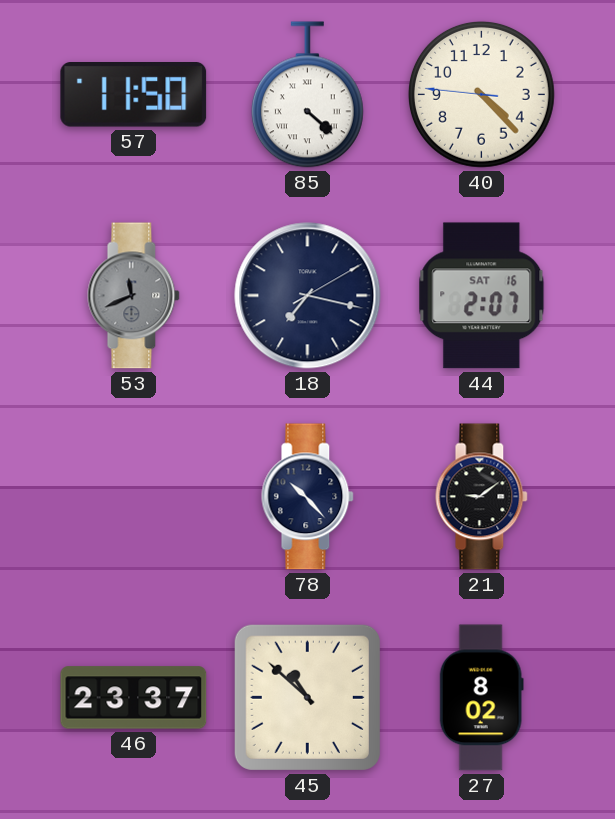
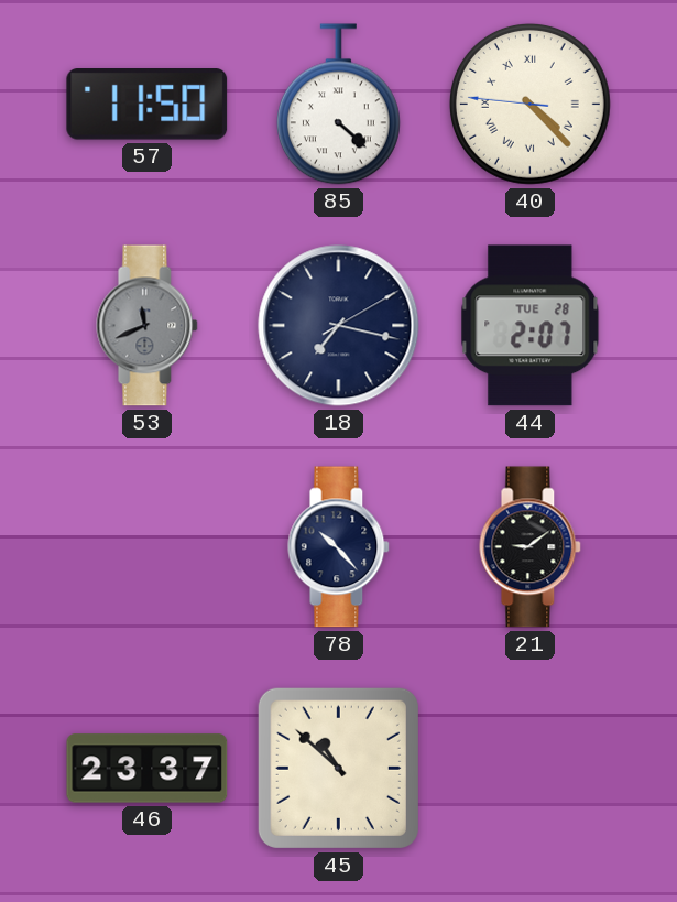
40 numerals: Arabic -> Roman (529, 104)
44 date: SAT 16 -> TUE 28 (531, 326)
27: 8:02 -> none (481, 698)
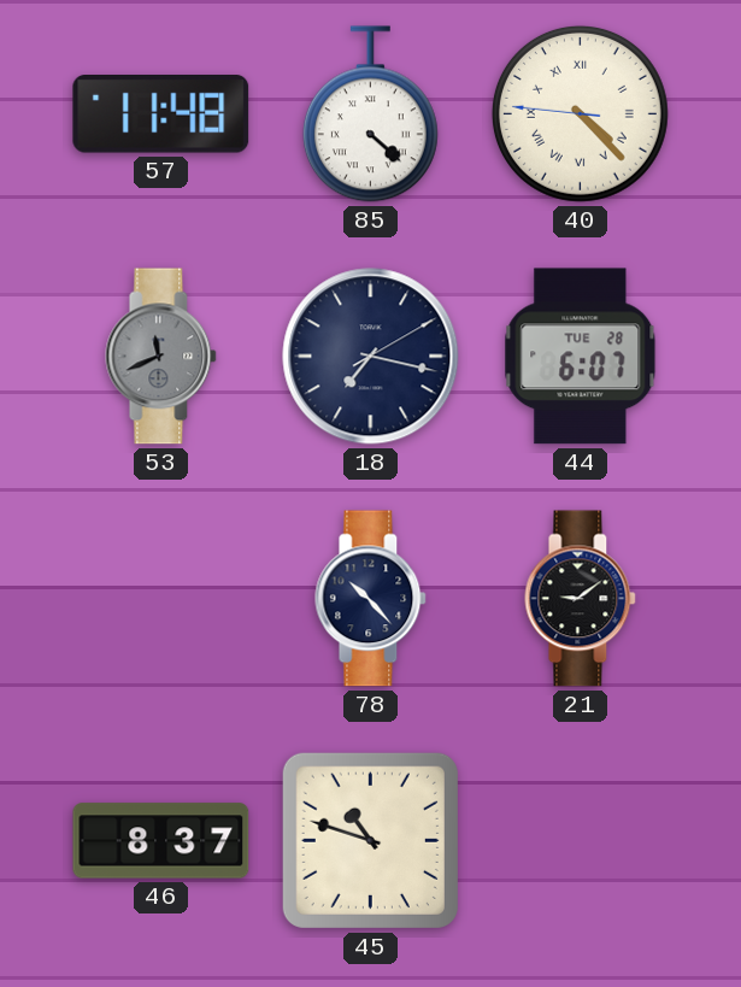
57: 11:50 -> 11:48 (161, 114)
44: 2:07 -> 6:07 (581, 357)
46: 23:37 -> 8:37 (161, 841)
45: 10:52 -> 10:48 (370, 840)
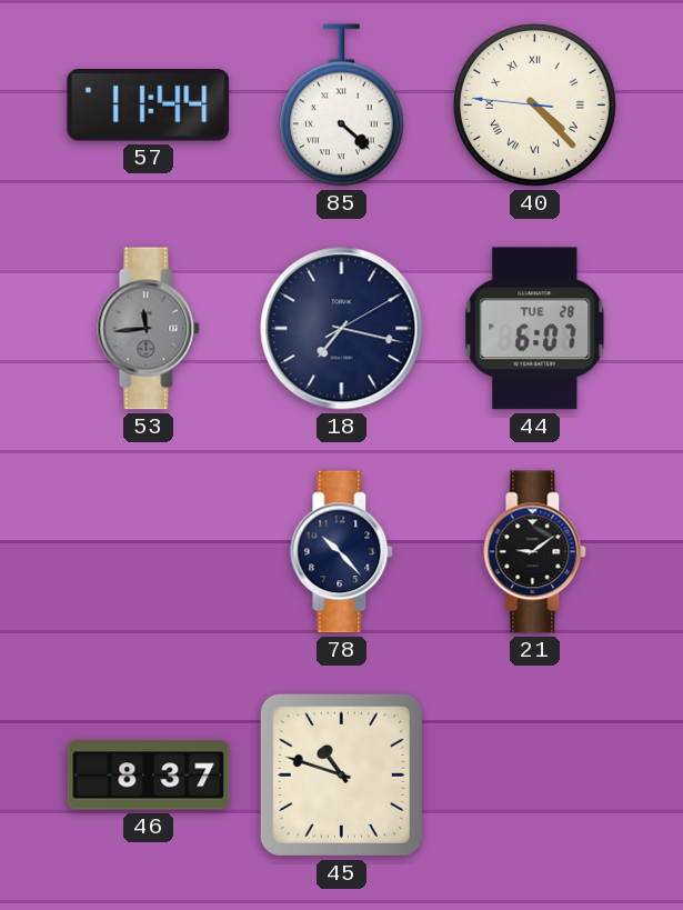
57: 11:48 -> 11:44 (149, 106)
53: 11:41 -> 11:44 (149, 329)
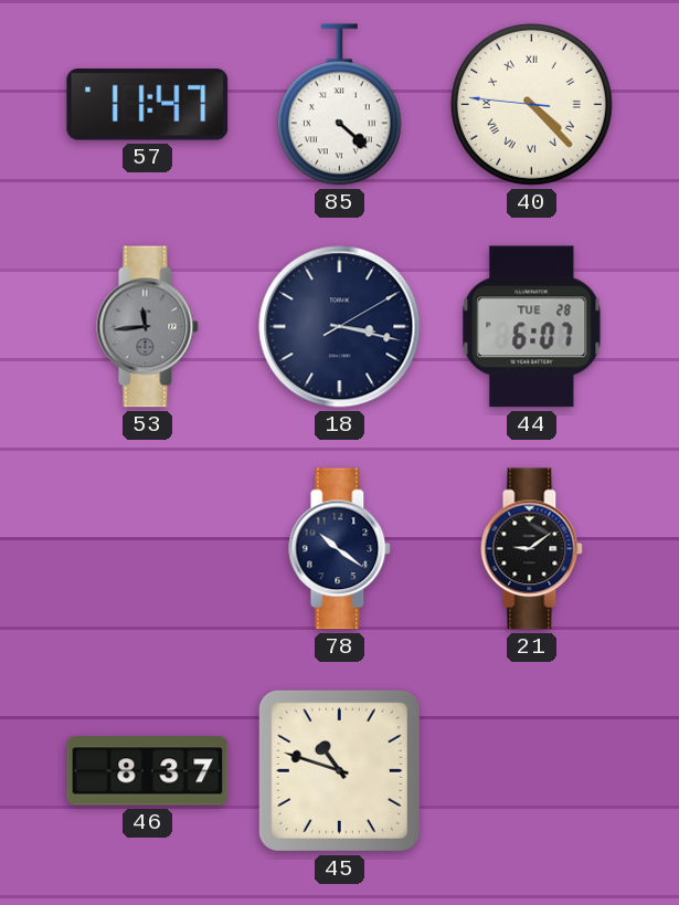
57: 11:44 -> 11:47 (148, 105)
18: 7:17 -> 3:17 (340, 327)
78: 10:23 -> 10:21 (340, 549)
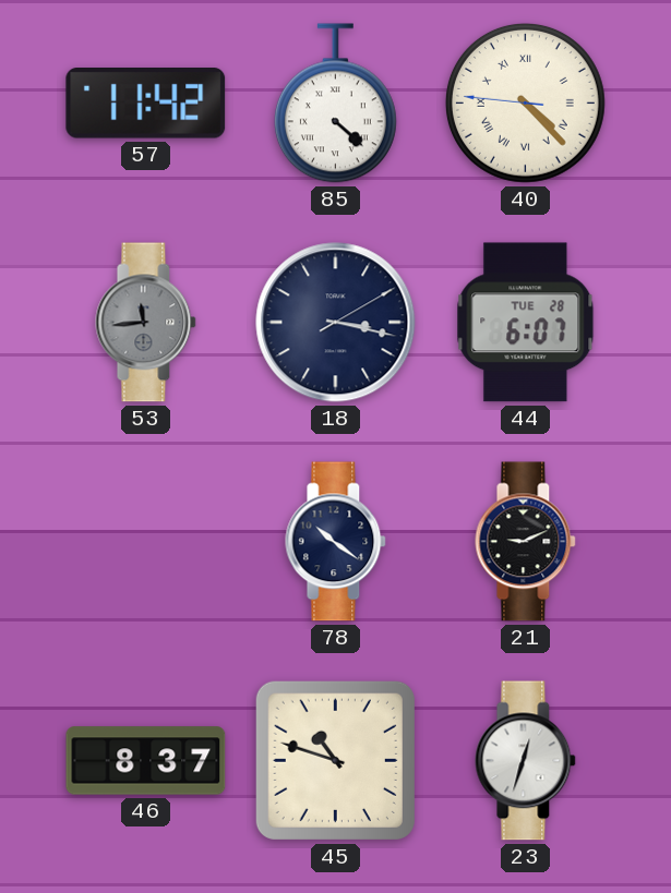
57: 11:47 -> 11:42 (146, 104)
21: 9:09 -> 9:11 (526, 542)
23: none -> 12:33 (526, 761)
